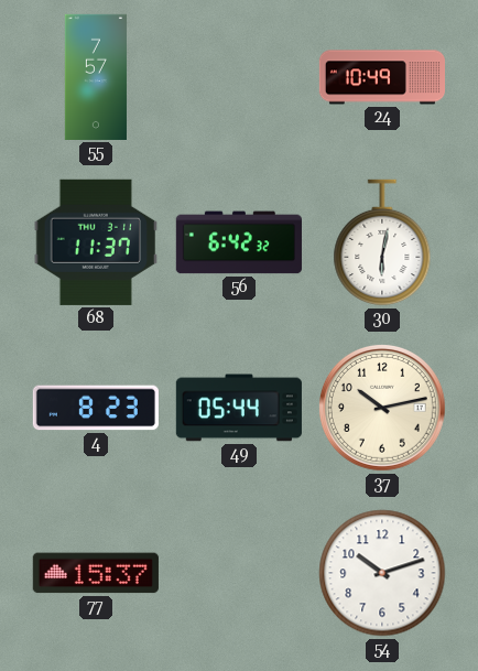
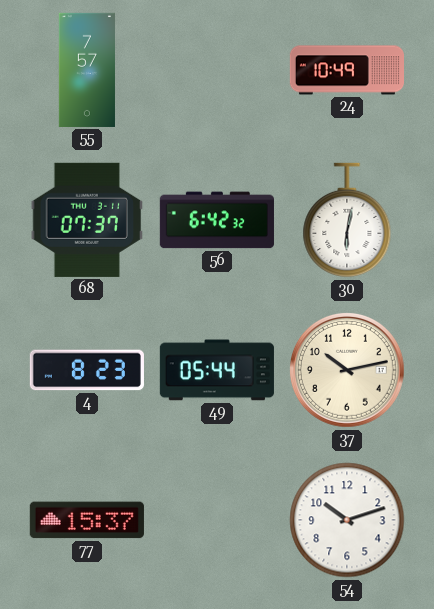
68: 11:37 -> 07:37 (87, 220)
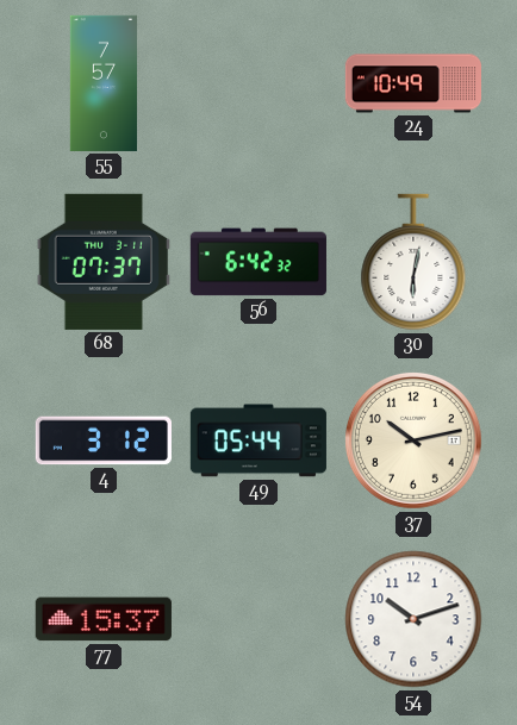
4: 8:23 -> 3:12 (104, 440)
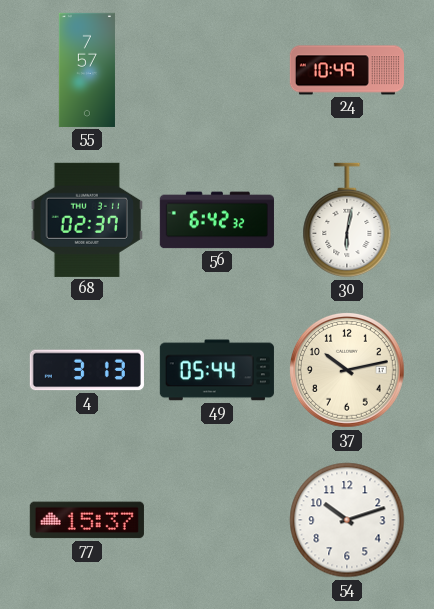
68: 07:37 -> 02:37 (87, 220)
4: 3:12 -> 3:13 (87, 370)
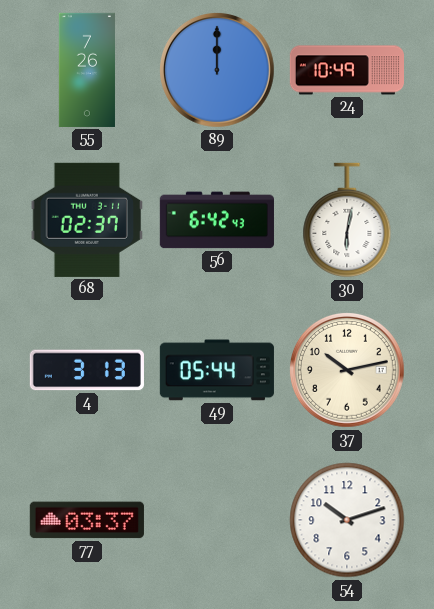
55: 7:57 -> 7:26 (87, 70)
89: none -> 12:00 (217, 70)
56: 6:42:32 -> 6:42:43 (217, 220)
77: 15:37 -> 03:37 (87, 520)
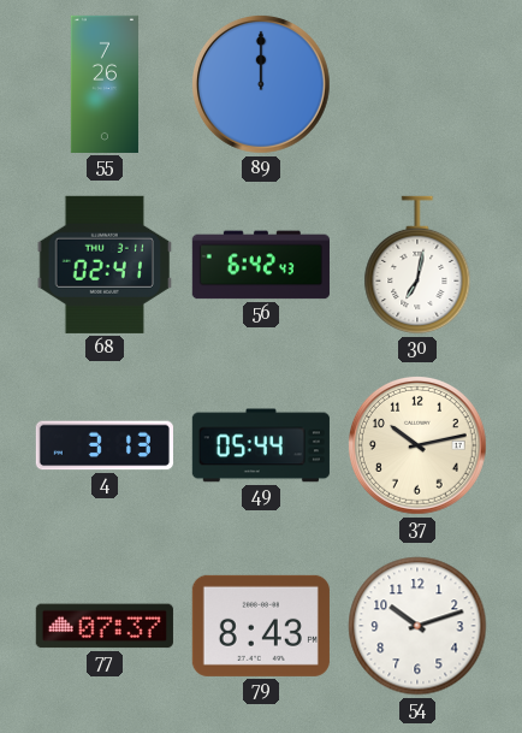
24: 10:49 -> none (346, 70)
68: 02:37 -> 02:41 (105, 265)
30: 6:02 -> 7:02 (417, 265)
77: 03:37 -> 07:37 (105, 626)
79: none -> 8:43 (261, 626)
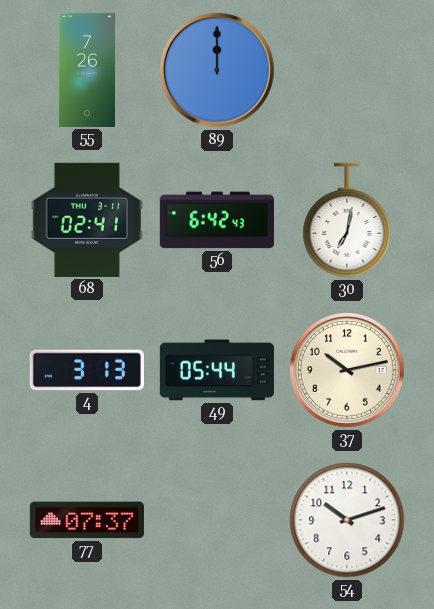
79: 8:43 -> none (261, 626)
